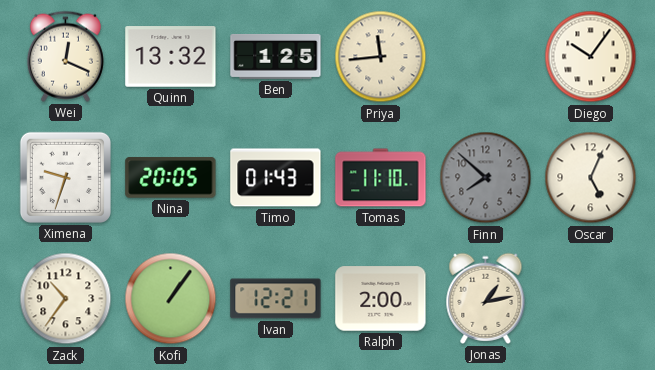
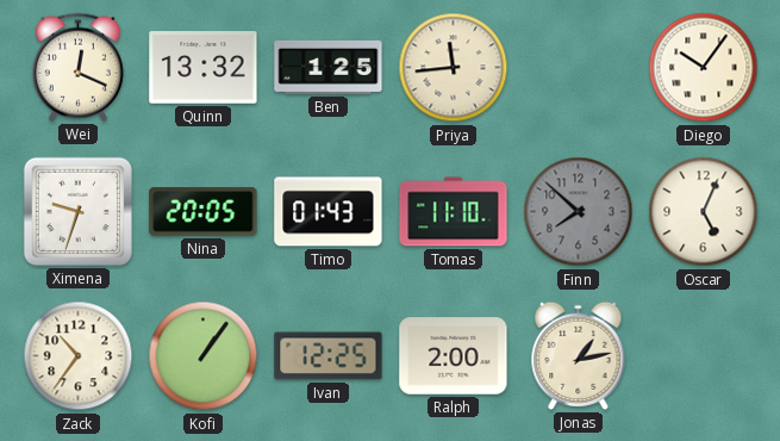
Ivan: 12:21 -> 12:25 (329, 356)
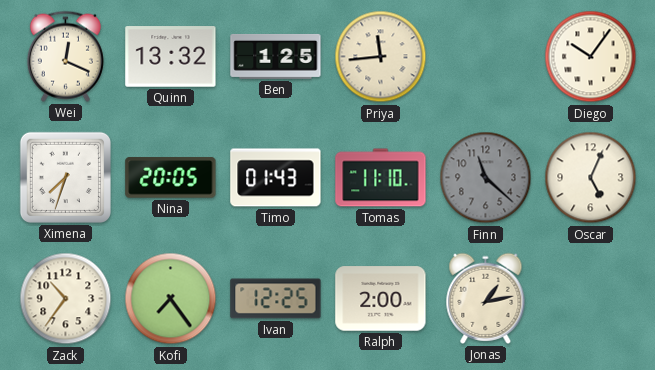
Ximena: 9:33 -> 7:33 (65, 177)
Finn: 7:52 -> 11:22 (486, 178)
Kofi: 1:06 -> 7:24 (171, 299)
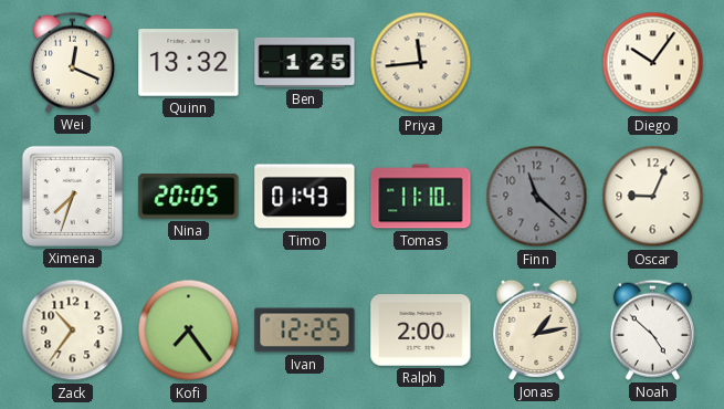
Oscar: 5:04 -> 9:04 (653, 197)
Noah: none -> 4:52 (652, 329)
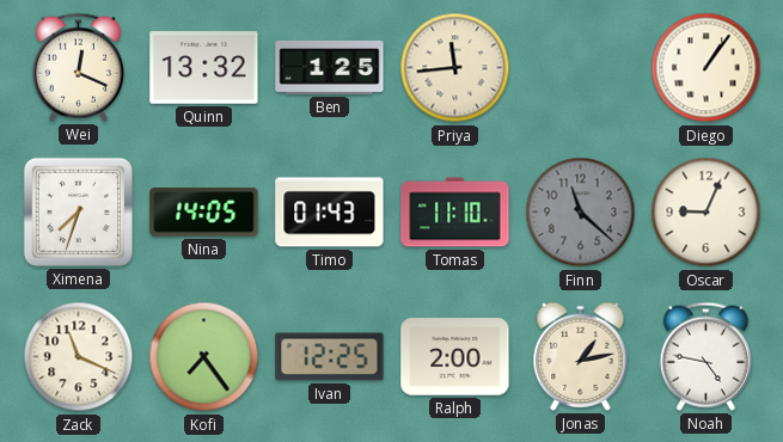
Diego: 10:06 -> 1:06 (706, 68)
Nina: 20:05 -> 14:05 (204, 213)
Zack: 10:36 -> 11:19 (79, 357)
Noah: 4:52 -> 4:47 (705, 356)
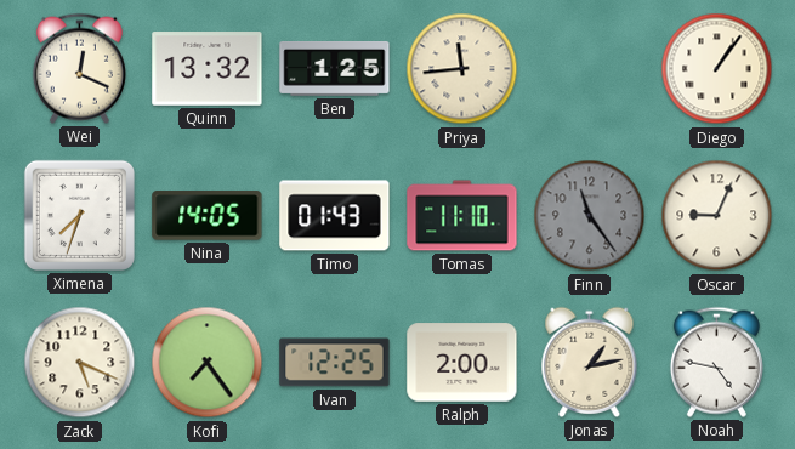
Finn: 11:22 -> 11:24 (590, 216)
Zack: 11:19 -> 5:19 (80, 363)
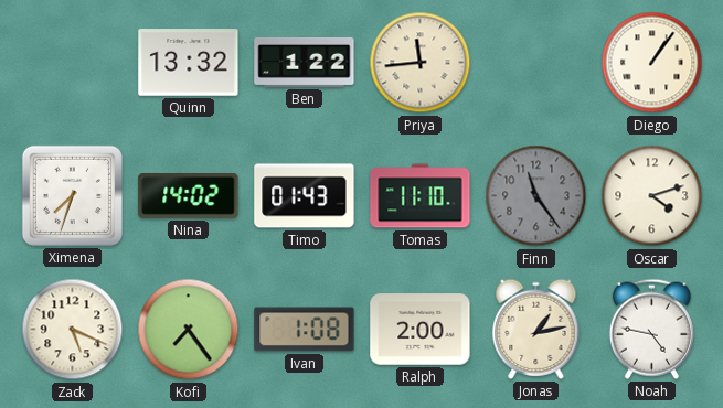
Wei: 12:19 -> none (79, 68)
Ben: 1:25 -> 1:22 (305, 62)
Nina: 14:05 -> 14:02 (189, 196)
Oscar: 9:04 -> 4:12 (652, 196)
Ivan: 12:25 -> 1:08 (305, 330)
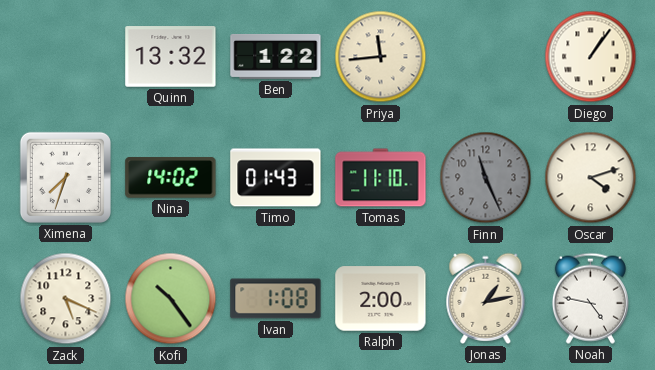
Finn: 11:24 -> 11:26 (486, 178)
Kofi: 7:24 -> 10:24 (171, 299)
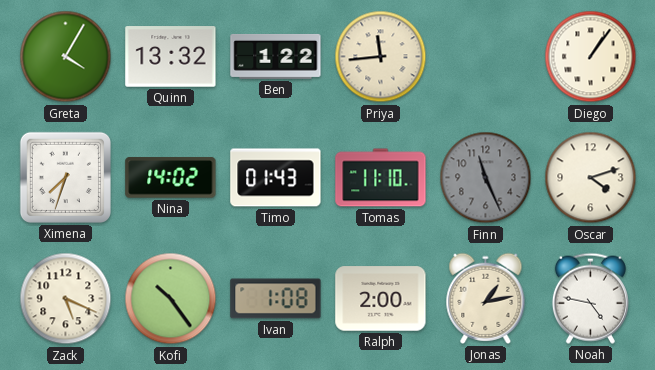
Greta: none -> 4:05 (66, 57)
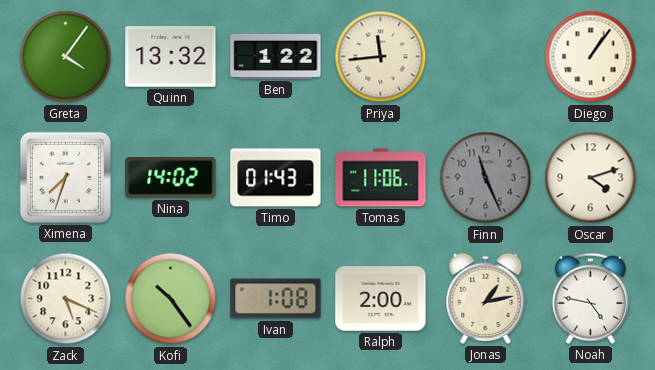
Greta: 4:05 -> 4:06 (66, 57)
Tomas: 11:10 -> 11:06 (381, 178)
